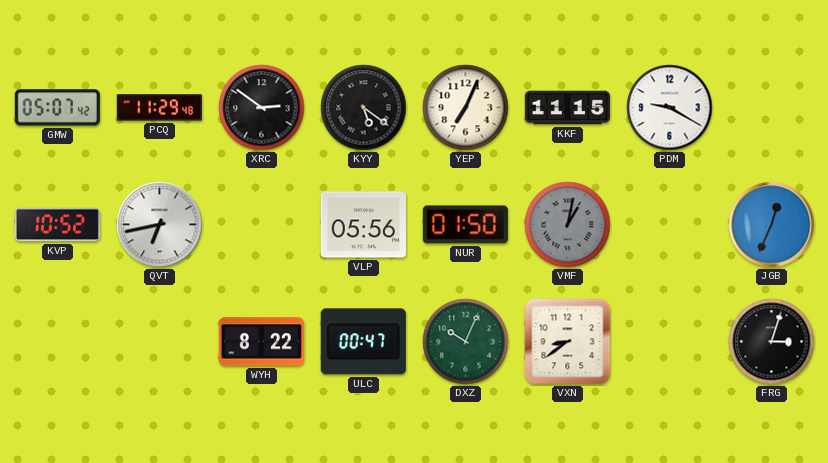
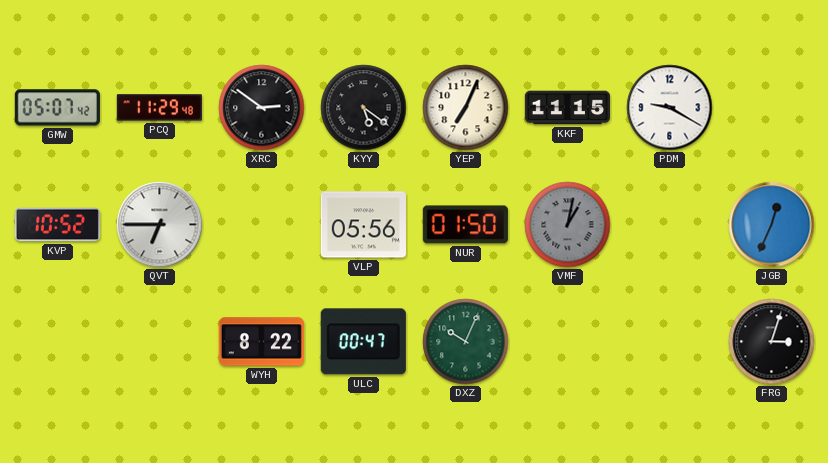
QVT: 6:43 -> 6:45 (160, 225)
VXN: 8:39 -> none (568, 342)
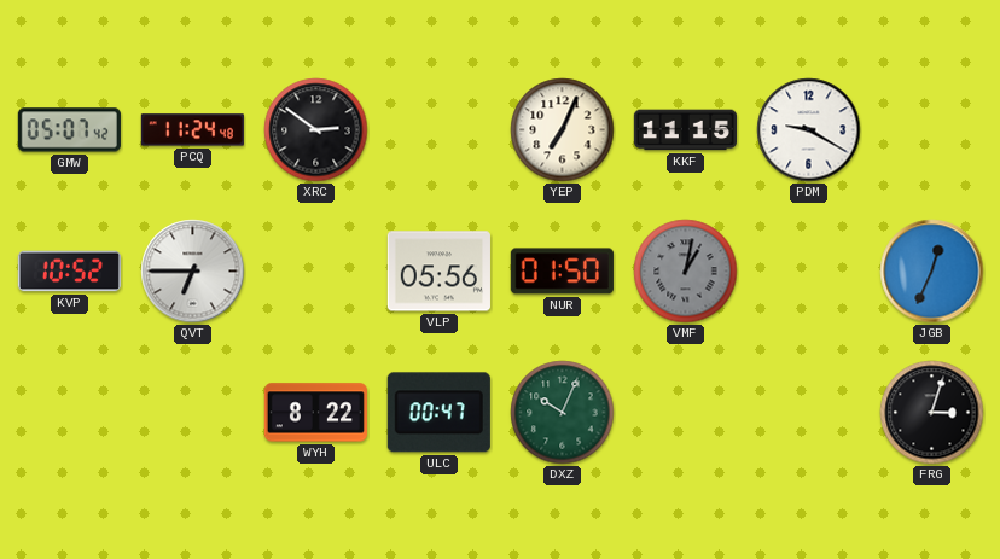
PCQ: 11:29 -> 11:24 (192, 130)
KYY: 5:21 -> none (364, 108)
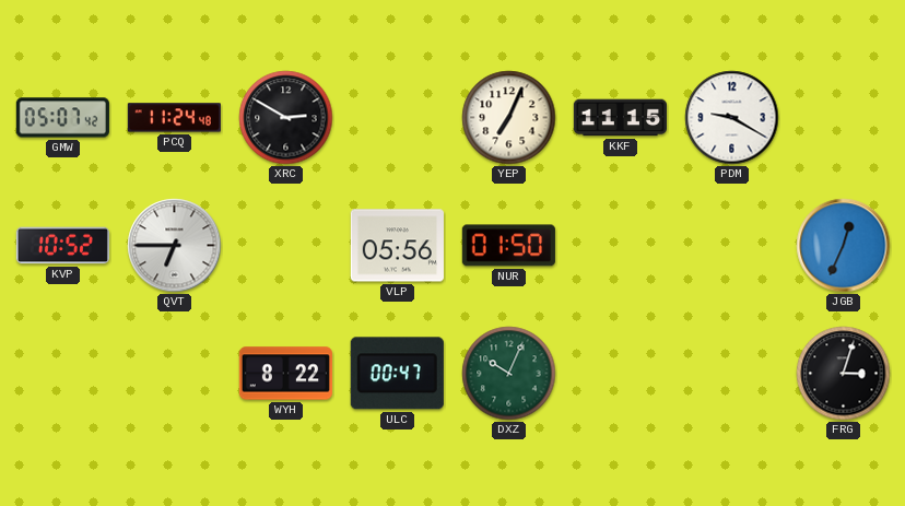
XRC: 2:51 -> 2:50 (286, 118)
VMF: 1:02 -> none (686, 272)
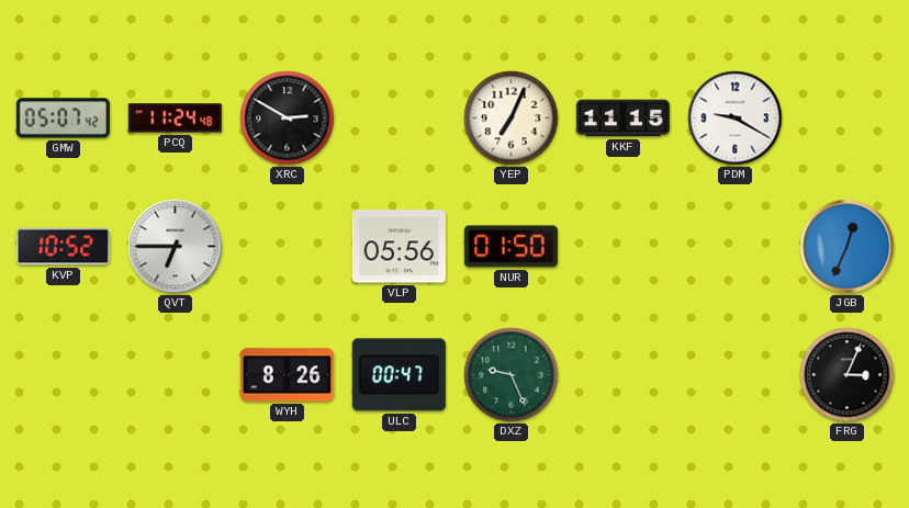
WYH: 8:22 -> 8:26 (287, 375)
DXZ: 10:04 -> 9:26 (512, 375)
FRG: 3:03 -> 3:04 (848, 375)
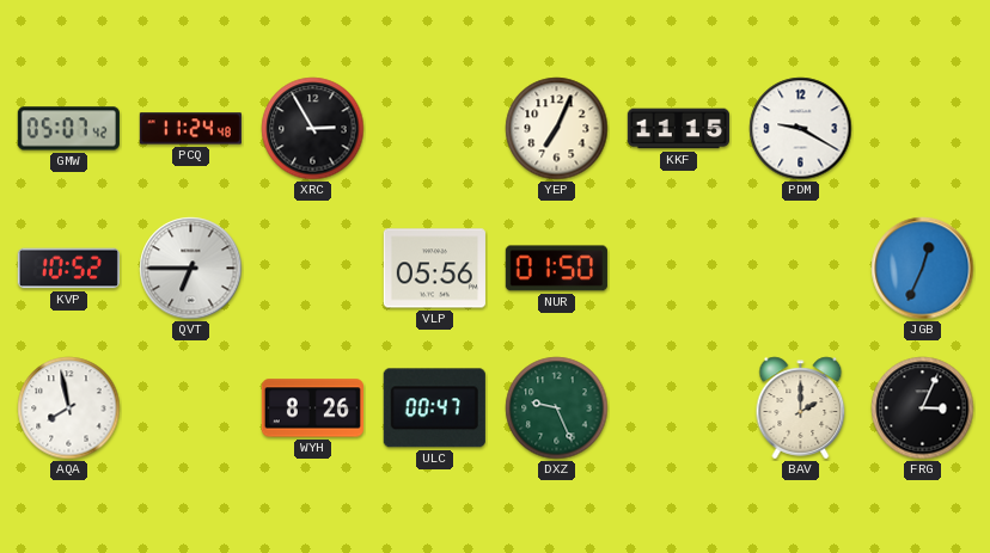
XRC: 2:50 -> 2:55 (313, 129)
AQA: none -> 7:58 (69, 408)
BAV: none -> 2:00 (801, 408)
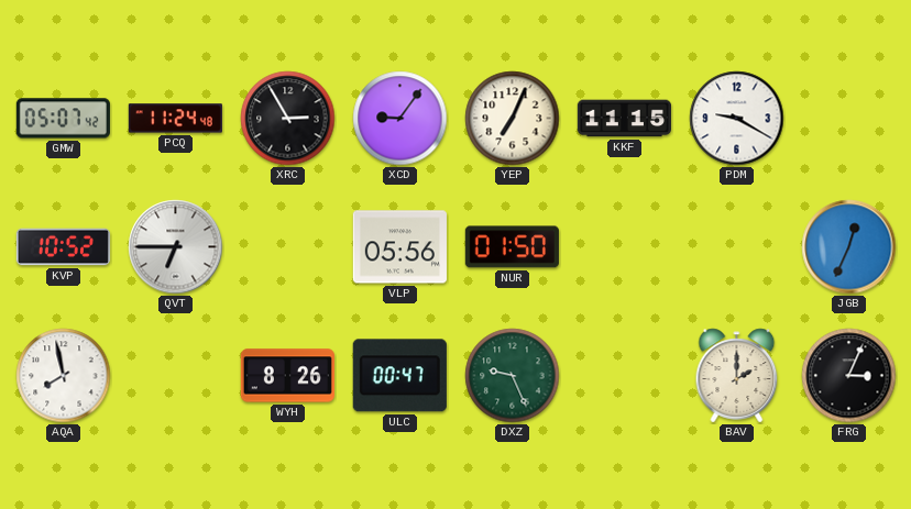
XCD: none -> 9:06 (400, 119)
